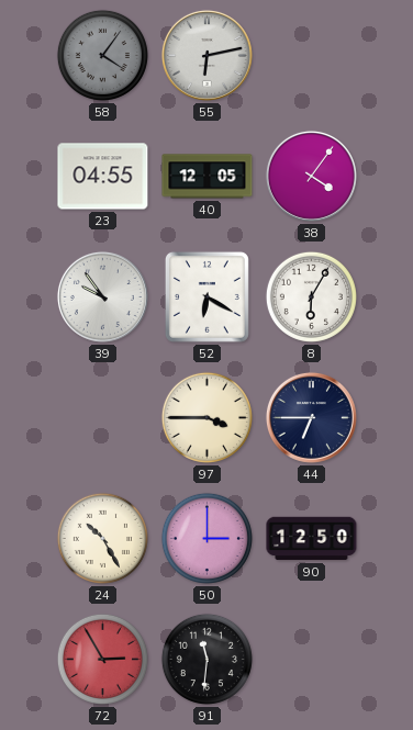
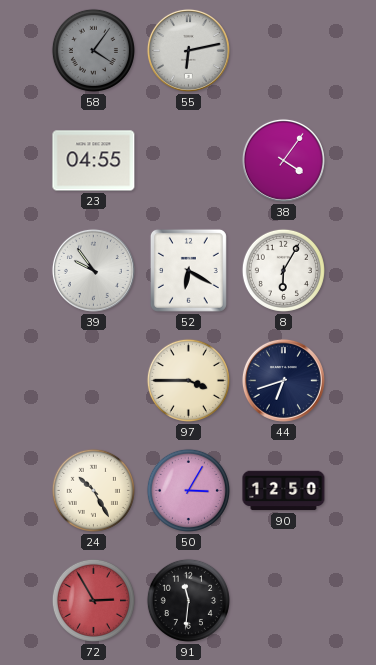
40: 12:05 -> none (208, 177)
44: 6:45 -> 6:42 (283, 380)
50: 3:00 -> 3:05 (188, 490)
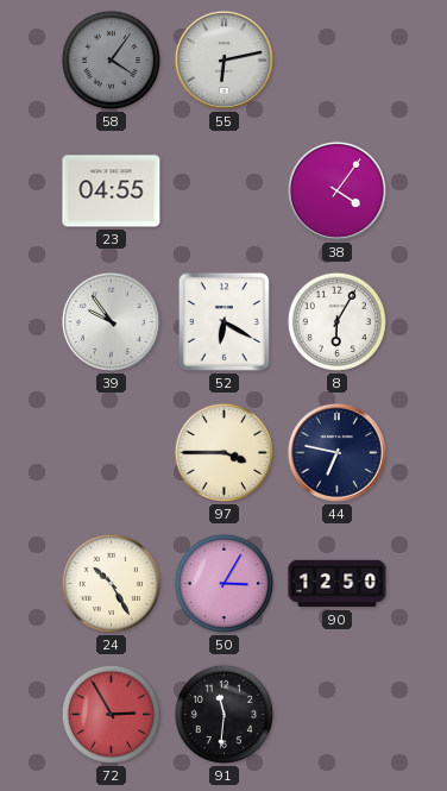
44: 6:42 -> 6:47 (336, 452)
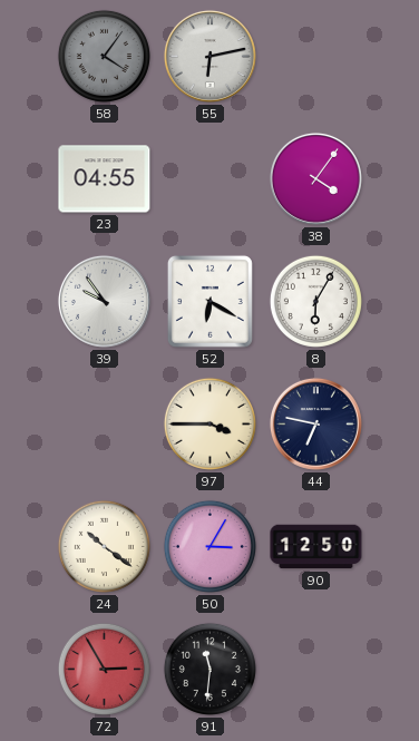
24: 10:25 -> 10:21 (104, 546)
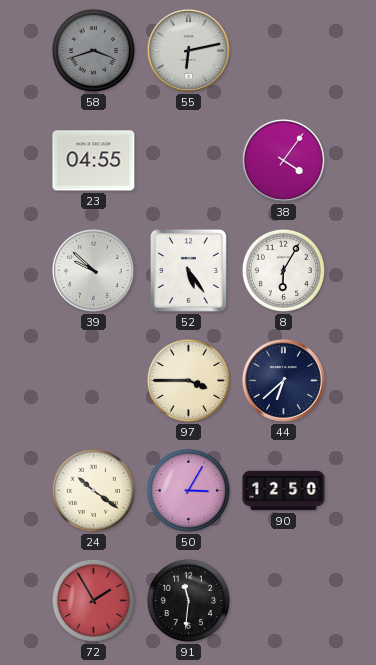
58: 4:06 -> 3:42 (93, 50)
39: 9:54 -> 9:52 (93, 270)
52: 6:20 -> 5:24 (188, 270)
44: 6:47 -> 6:38 (283, 380)
72: 2:55 -> 1:55 (93, 600)
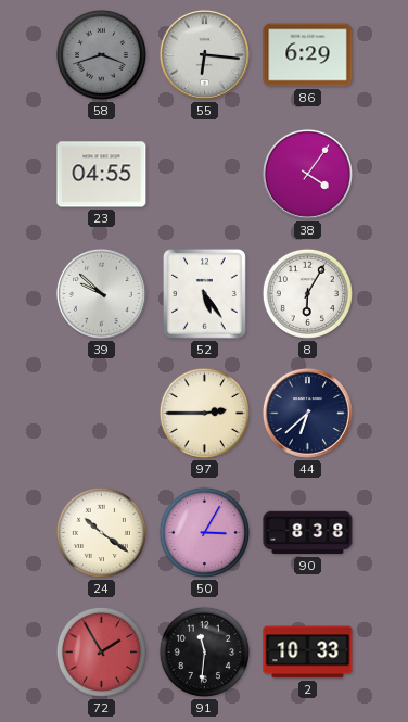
55: 6:13 -> 6:16 (204, 54)
86: none -> 6:29 (308, 55)
97: 3:45 -> 2:45 (204, 413)
90: 12:50 -> 8:38 (308, 533)
2: none -> 10:33 (308, 653)
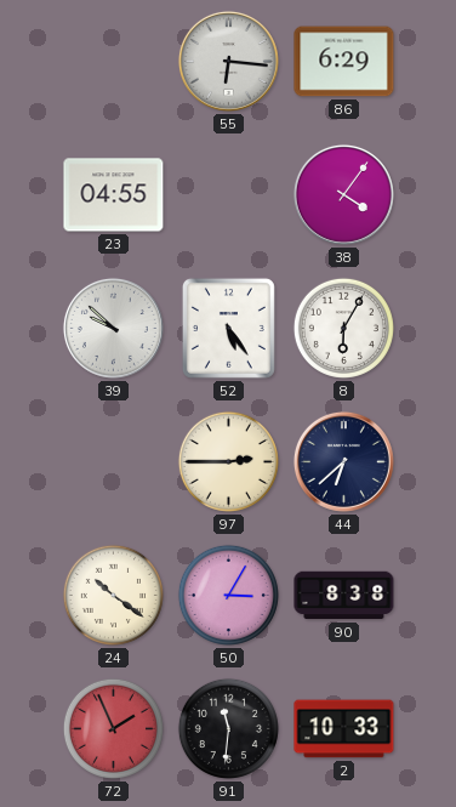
58: 3:42 -> none (101, 54)
72: 1:55 -> 1:56 (113, 728)
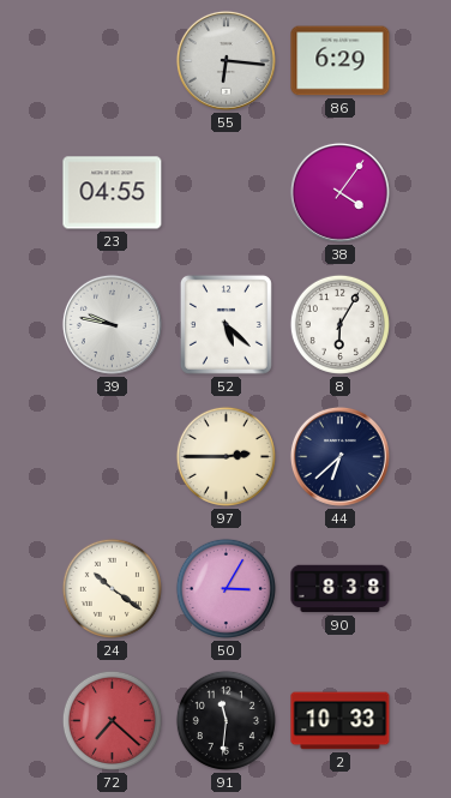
39: 9:52 -> 9:47 (112, 324)
52: 5:24 -> 5:22 (225, 324)
72: 1:56 -> 7:22 (112, 720)
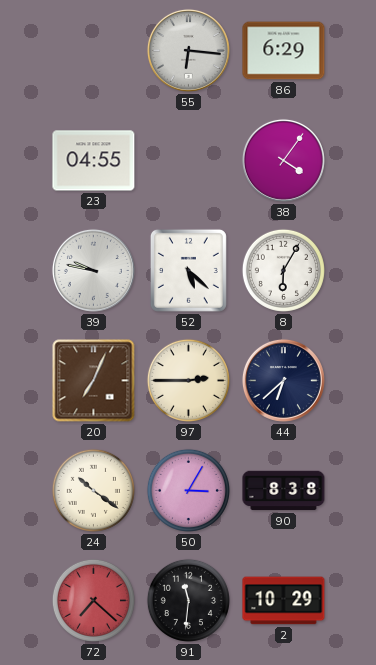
20: none -> 7:04 (94, 381)
2: 10:33 -> 10:29 (284, 601)
